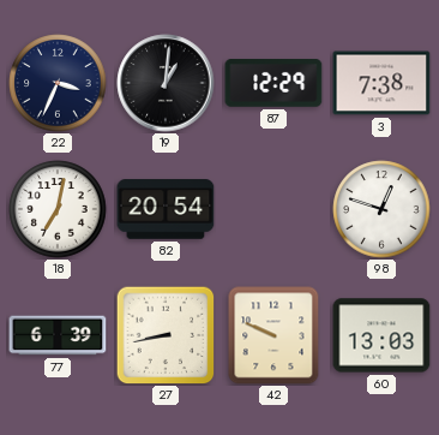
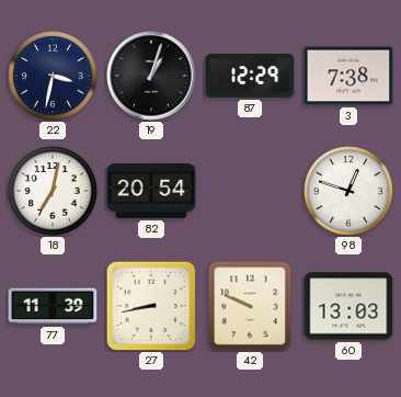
22: 3:34 -> 3:32 (53, 76)
19: 1:01 -> 1:03 (151, 76)
77: 6:39 -> 11:39 (53, 306)
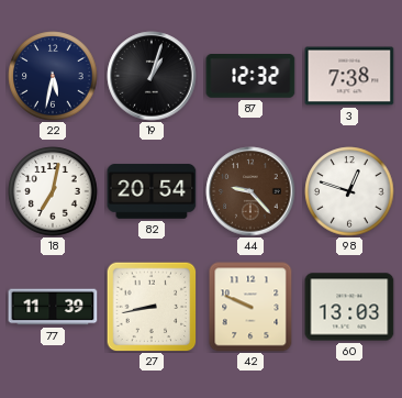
22: 3:32 -> 5:32 (53, 76)
87: 12:29 -> 12:32 (250, 76)
44: none -> 9:23 (250, 191)
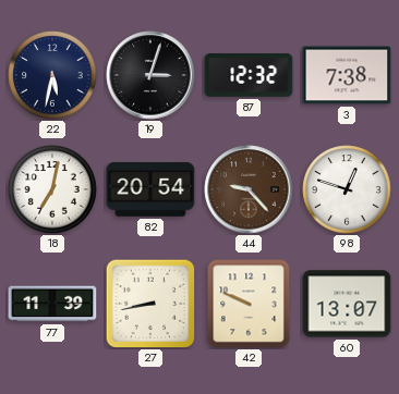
19: 1:03 -> 3:03 (150, 75)
60: 13:03 -> 13:07 (347, 304)
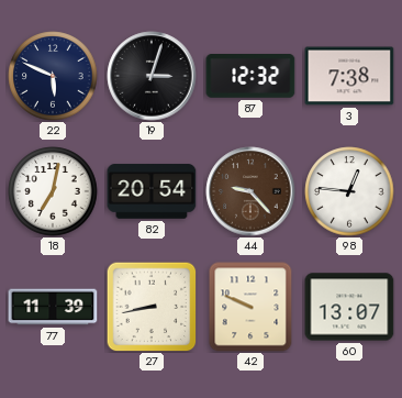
22: 5:32 -> 5:49 (53, 76)
98: 12:48 -> 12:46 (349, 191)
